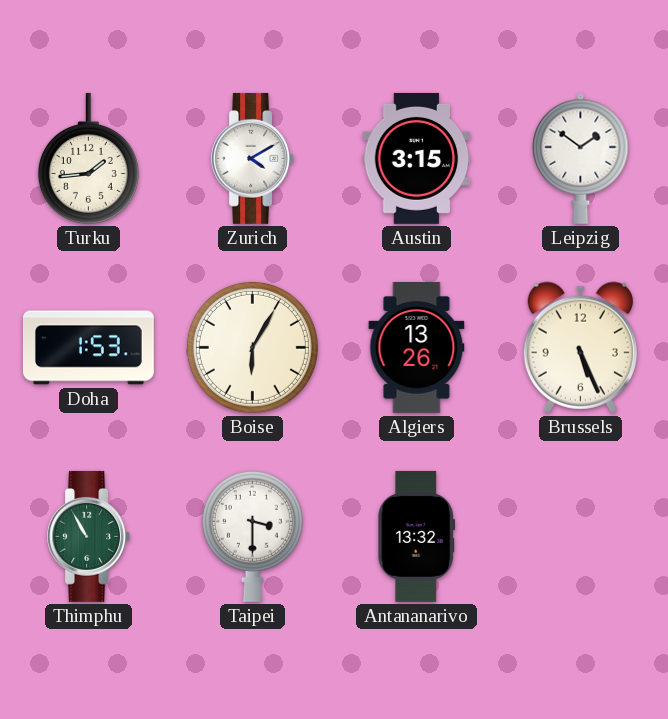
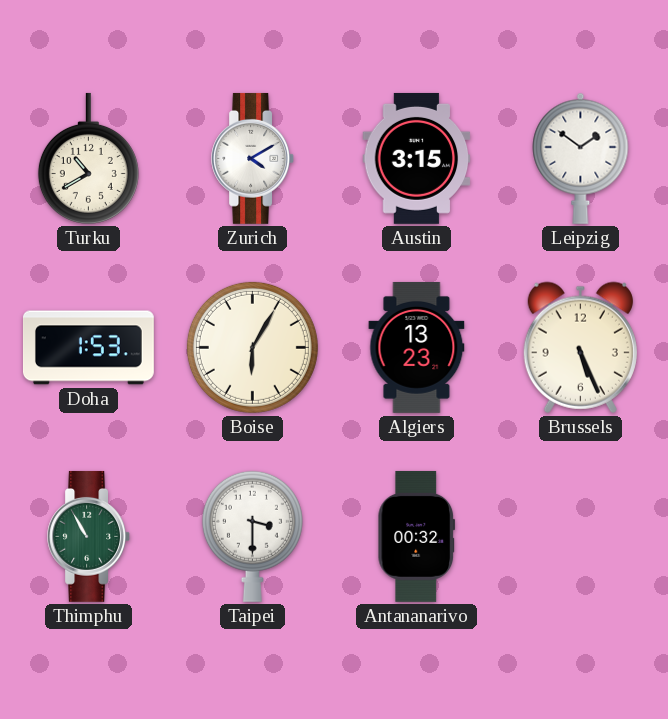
Turku: 1:44 -> 10:40 (88, 158)
Algiers: 13:26 -> 13:23 (417, 347)
Antananarivo: 13:32 -> 00:32 (417, 536)
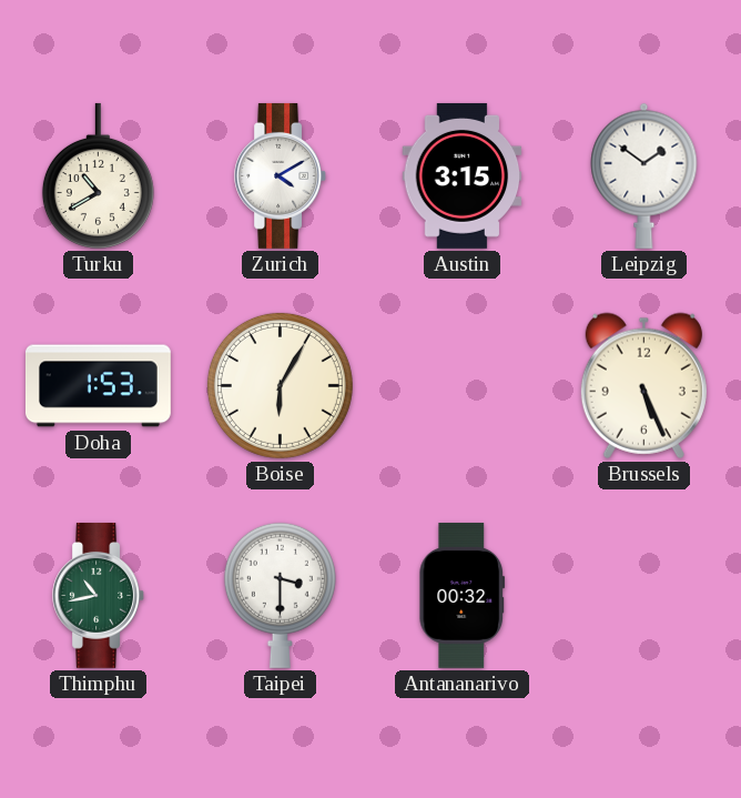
Algiers: 13:23 -> none (417, 347)
Thimphu: 10:55 -> 10:43 (99, 595)
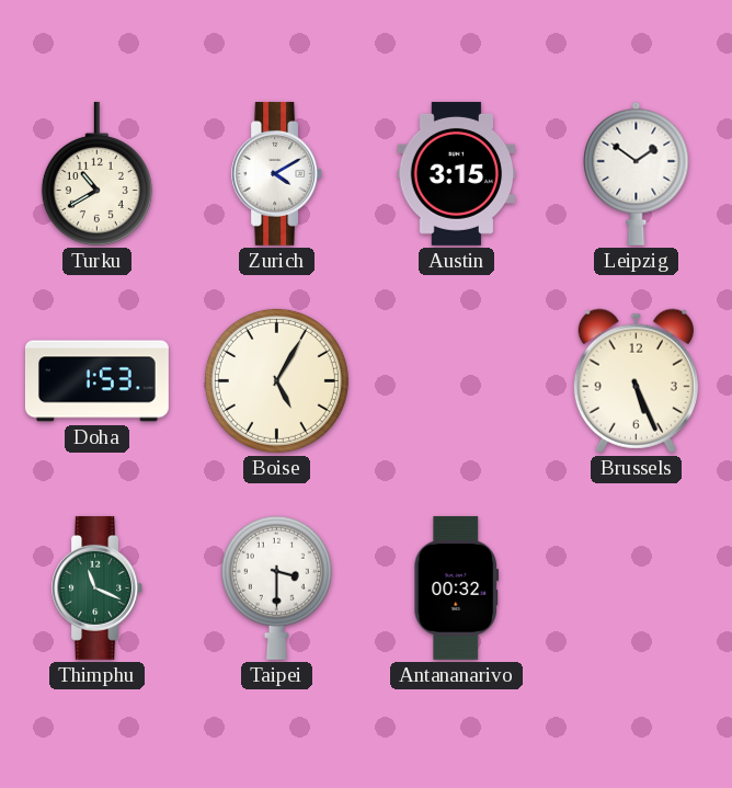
Boise: 6:05 -> 5:05 (276, 380)
Thimphu: 10:43 -> 11:19 (98, 587)
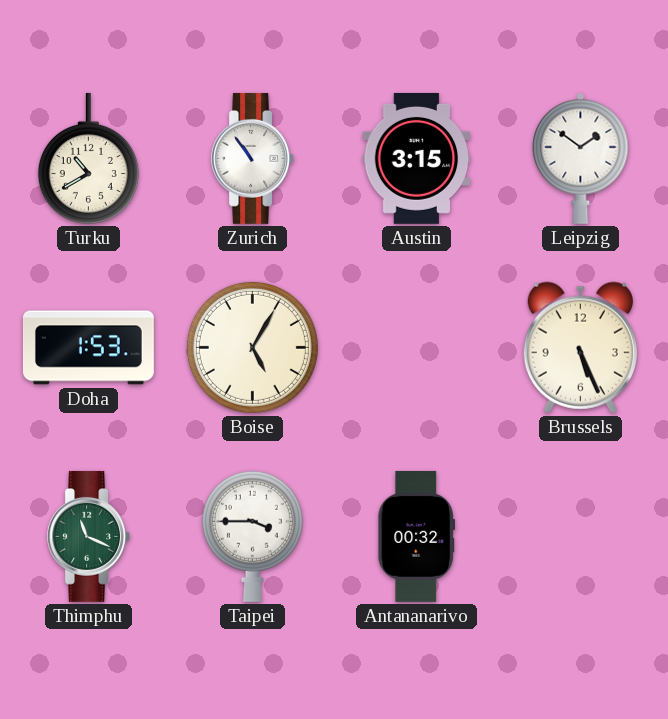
Zurich: 4:10 -> 10:54 (253, 158)
Taipei: 3:30 -> 3:45 (252, 536)
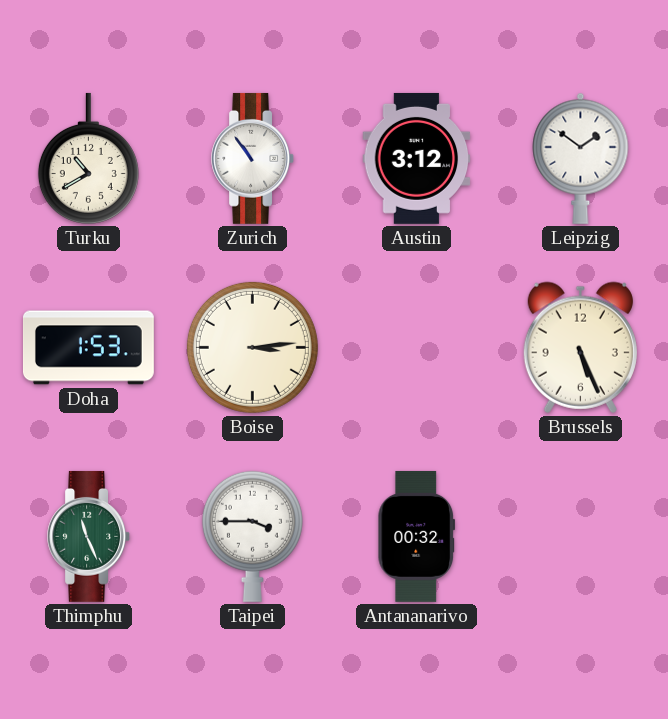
Austin: 3:15 -> 3:12 (417, 158)
Boise: 5:05 -> 3:14 (252, 347)
Thimphu: 11:19 -> 11:26 (89, 536)
